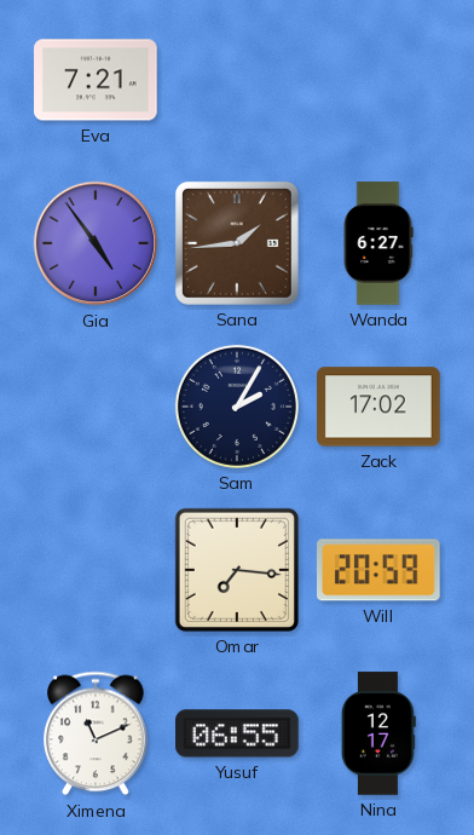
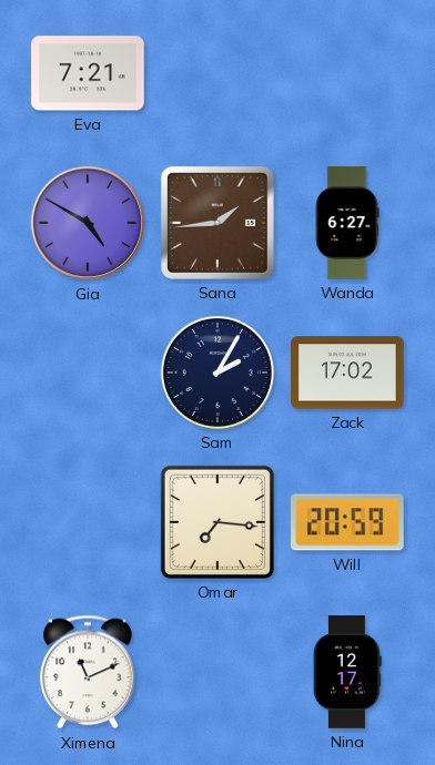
Gia: 4:54 -> 4:50 (88, 223)
Yusuf: 06:55 -> none (237, 733)
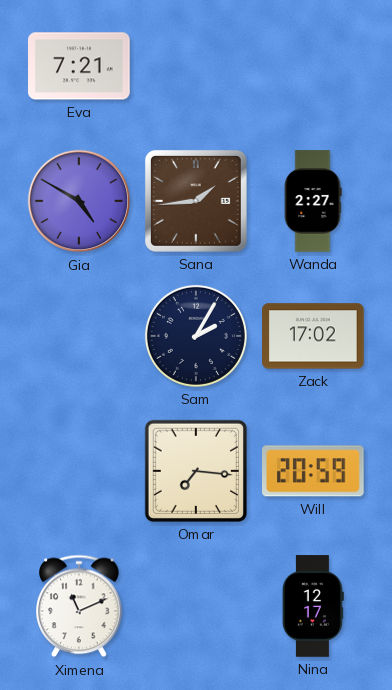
Wanda: 6:27 -> 2:27 (313, 201)
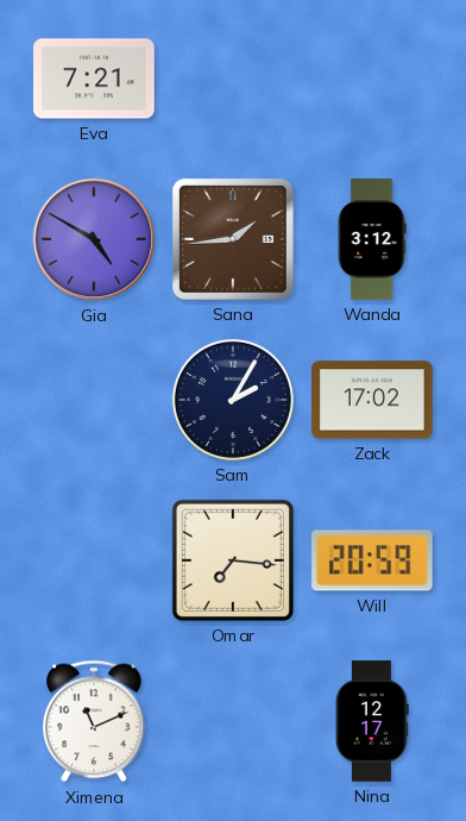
Wanda: 2:27 -> 3:12 (372, 239)
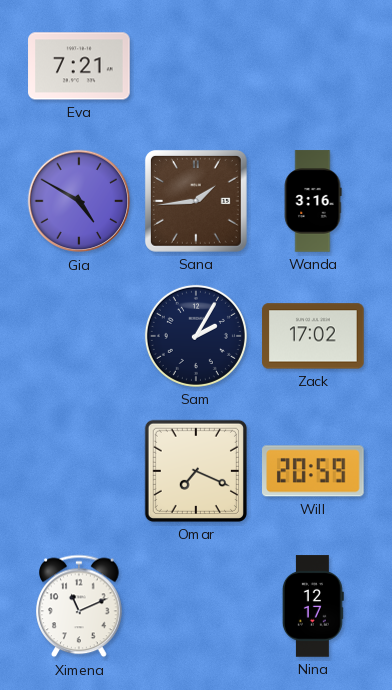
Wanda: 3:12 -> 3:16 (313, 201)
Omar: 7:16 -> 7:19 (196, 471)
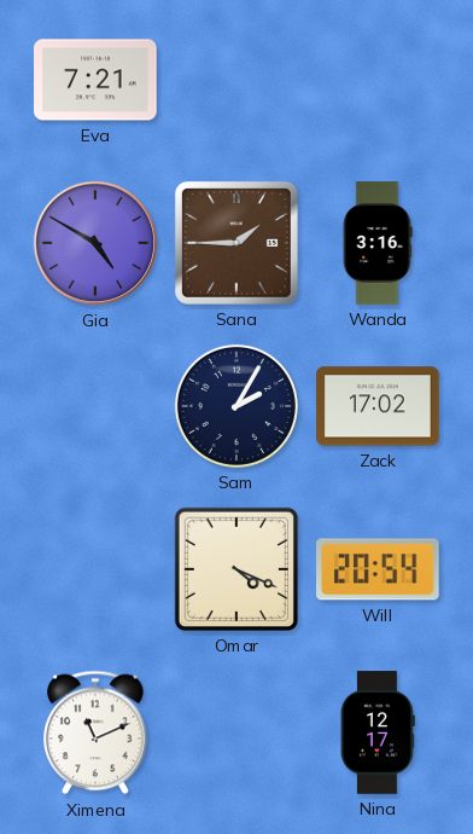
Sana: 1:44 -> 1:45 (237, 243)
Omar: 7:19 -> 4:19 (237, 569)
Will: 20:59 -> 20:54 (379, 569)
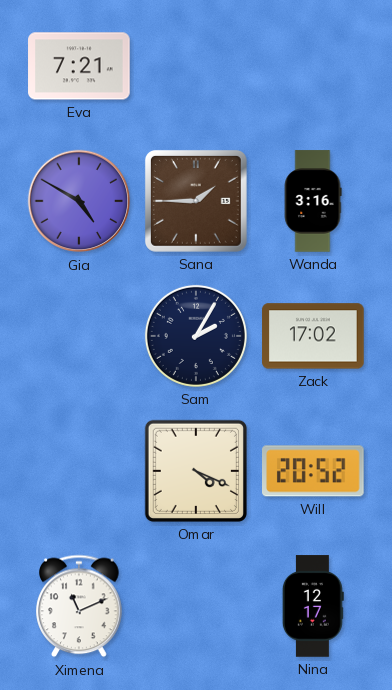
Will: 20:54 -> 20:52 (314, 471)
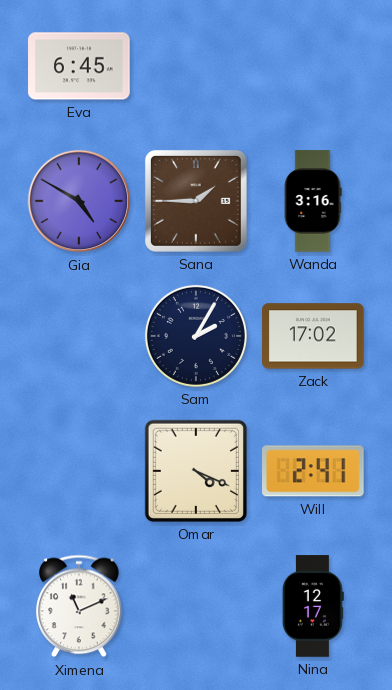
Eva: 7:21 -> 6:45 (79, 66)
Will: 20:52 -> 2:41 (314, 471)
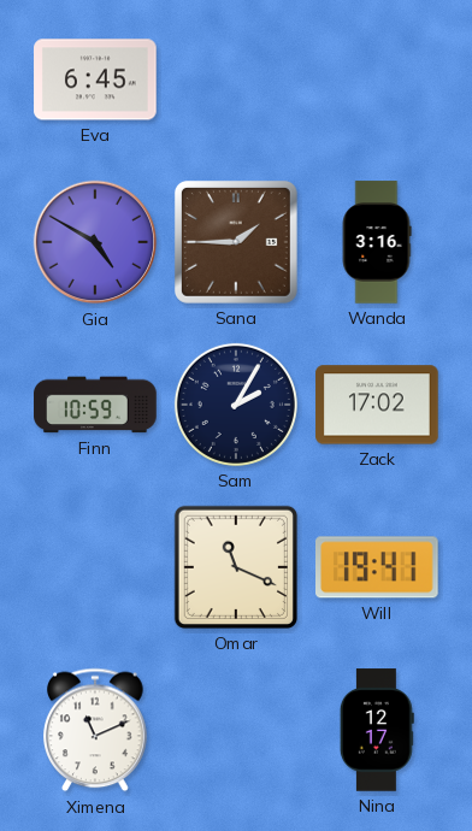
Finn: none -> 10:59 (95, 405)
Omar: 4:19 -> 11:19 (236, 567)
Will: 2:41 -> 19:41 (378, 567)
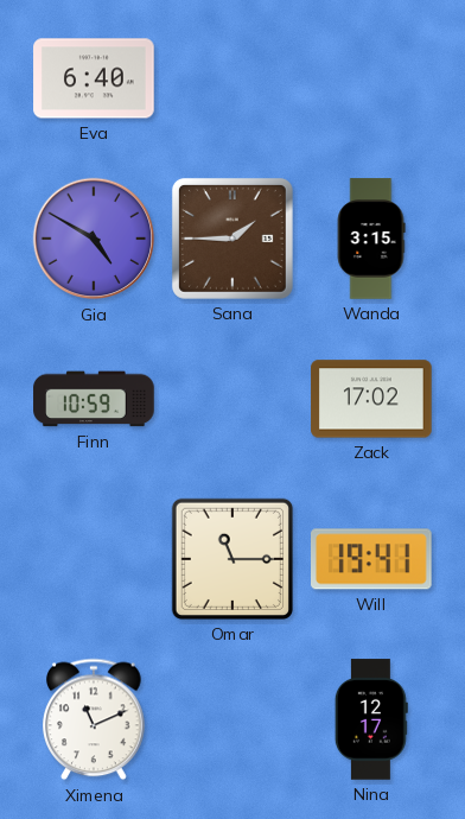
Eva: 6:45 -> 6:40 (94, 78)
Wanda: 3:16 -> 3:15 (371, 239)
Sam: 2:05 -> none (236, 405)
Omar: 11:19 -> 11:15 (232, 559)
